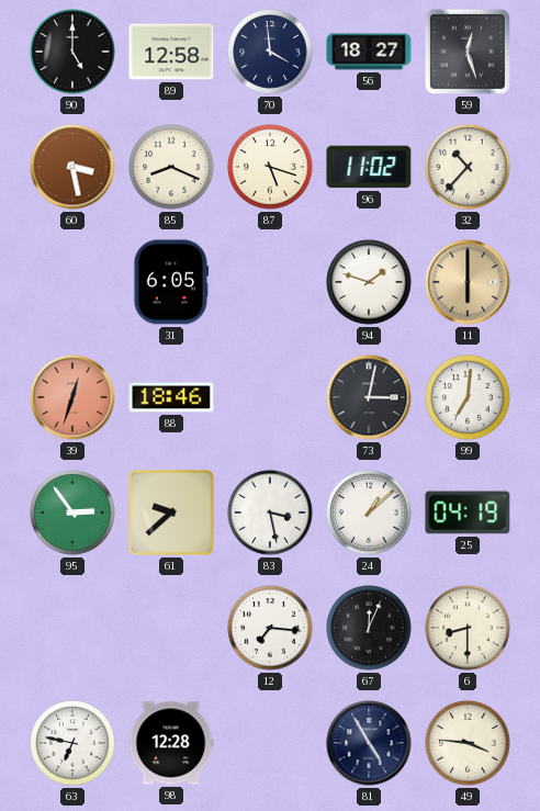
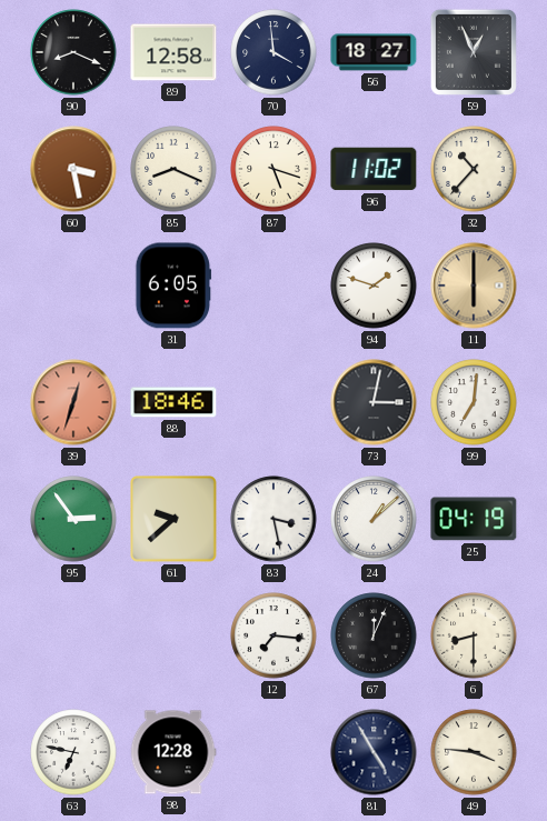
90: 5:00 -> 8:19 (73, 52)
59: 12:27 -> 12:56 (474, 52)
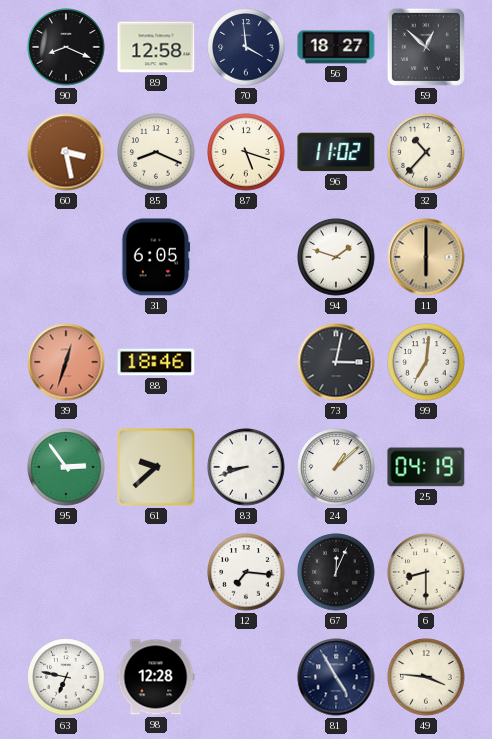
59: 12:56 -> 12:52 (426, 47)
83: 3:28 -> 8:42 (246, 467)
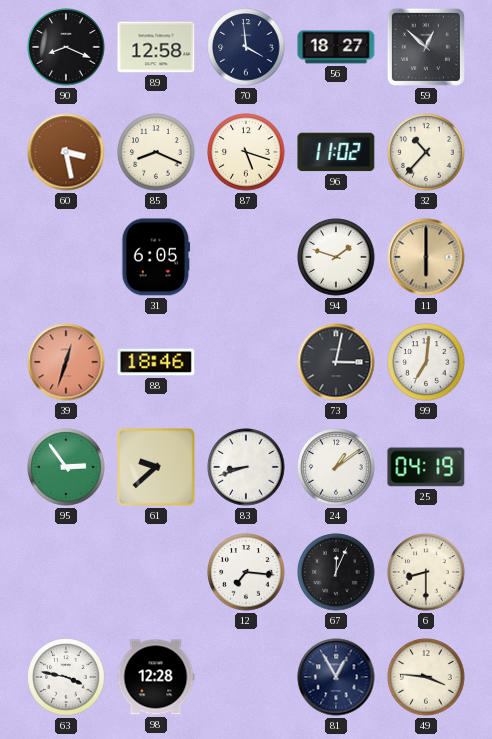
24: 1:08 -> 1:09 (336, 467)
63: 6:47 -> 3:47 (66, 677)
81: 4:55 -> 12:55 (336, 677)
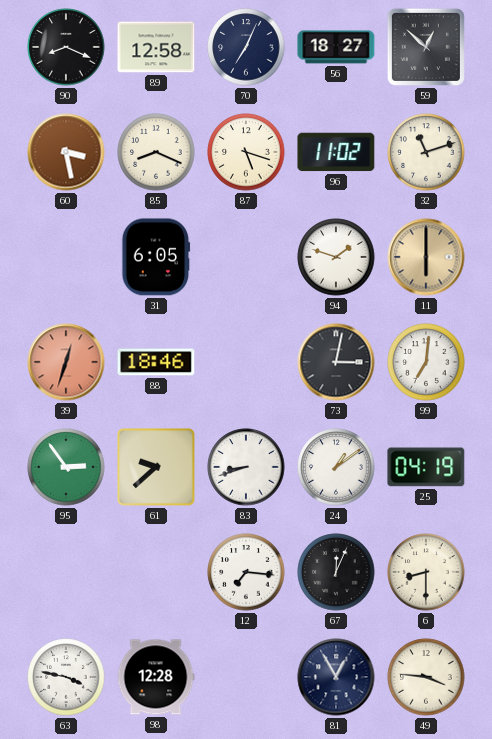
70: 3:59 -> 7:04 (246, 47)
32: 10:37 -> 11:12 (426, 152)
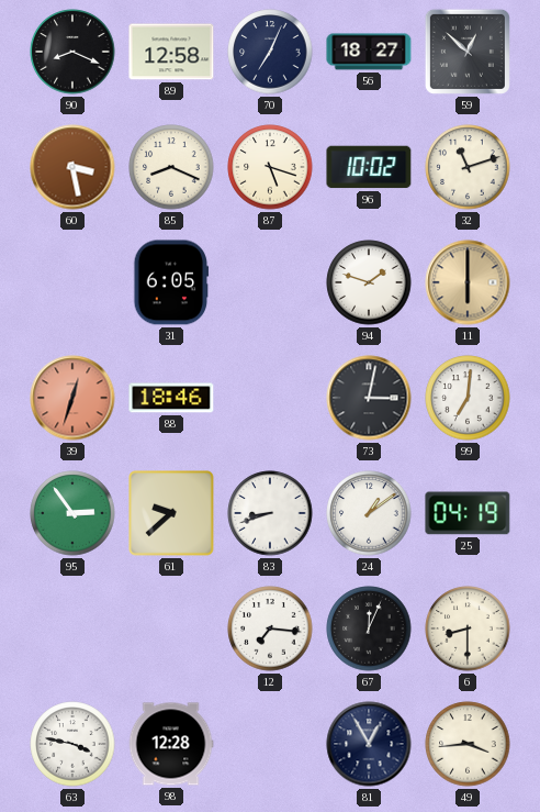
96: 11:02 -> 10:02 (369, 167)
49: 3:46 -> 3:44 (468, 744)
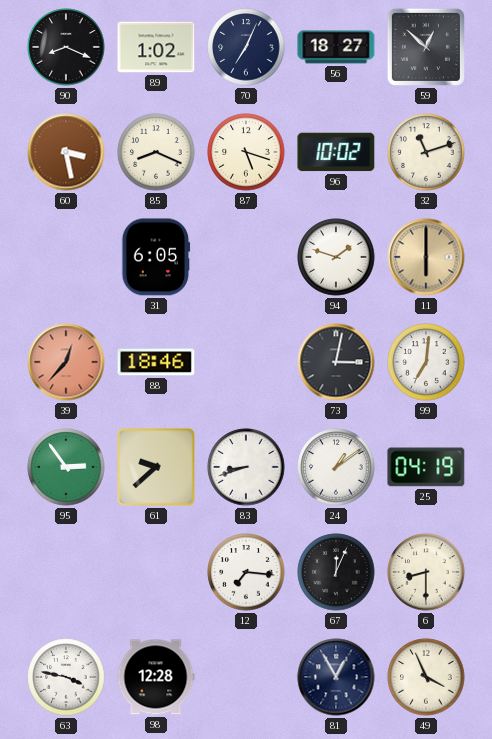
89: 12:58 -> 1:02 (156, 47)
39: 12:33 -> 12:37 (66, 362)
49: 3:44 -> 3:56 (426, 677)
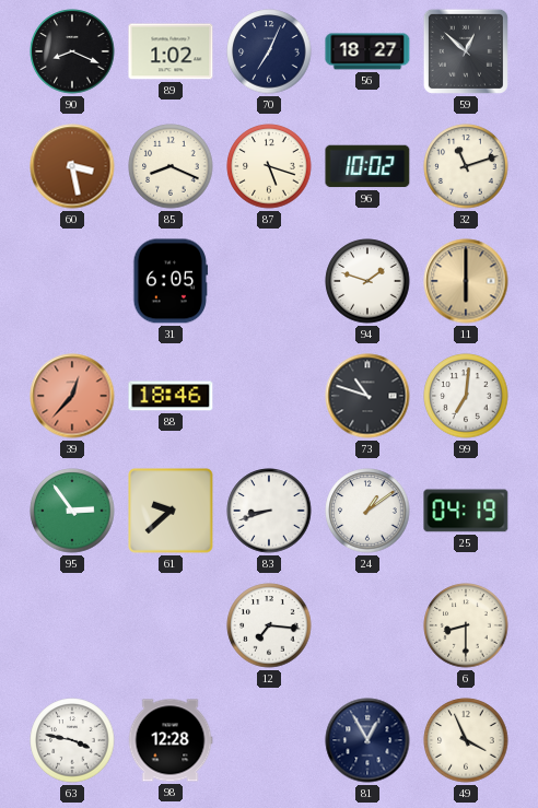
73: 3:02 -> 10:48 (367, 396)
67: 12:04 -> none (336, 572)
